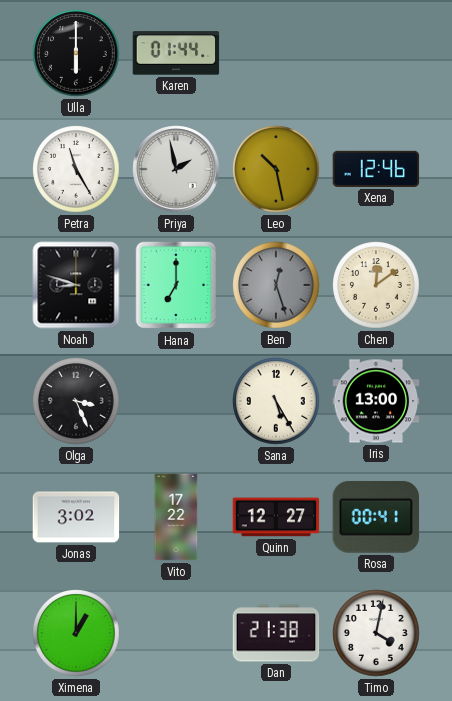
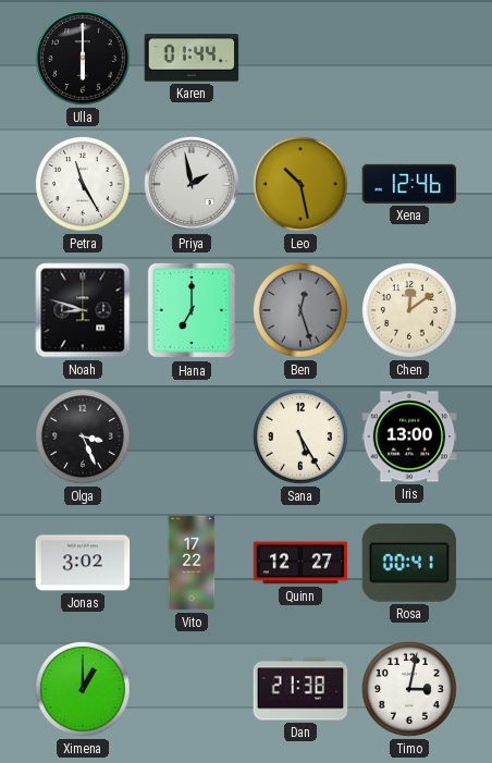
Timo: 4:02 -> 3:02 (409, 689)
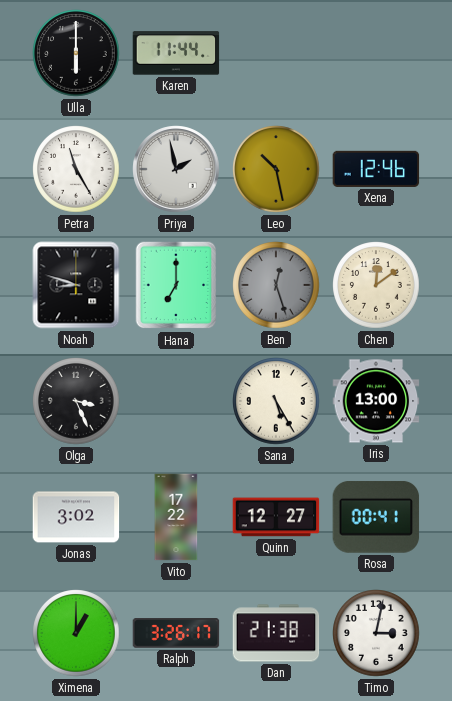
Karen: 01:44 -> 11:44 (176, 53)
Ralph: none -> 3:26 (176, 633)
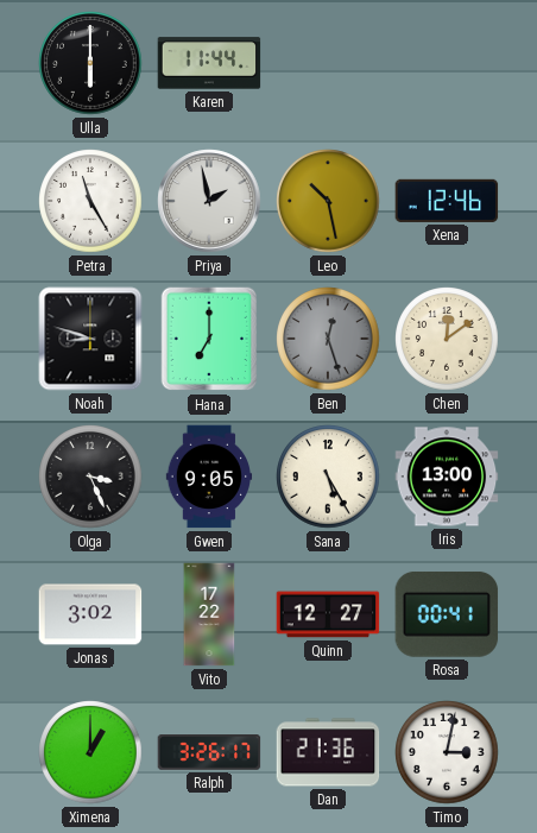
Gwen: none -> 9:05 (209, 477)
Dan: 21:38 -> 21:36 (328, 752)
